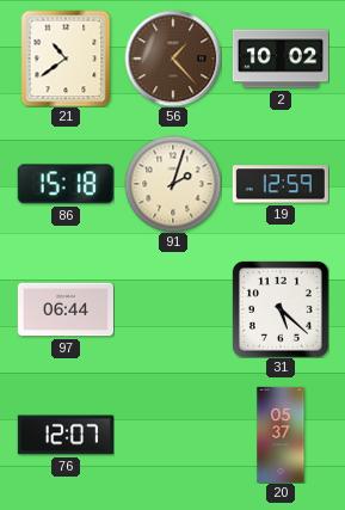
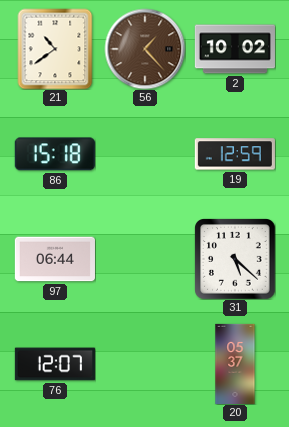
91: 2:03 -> none (173, 184)
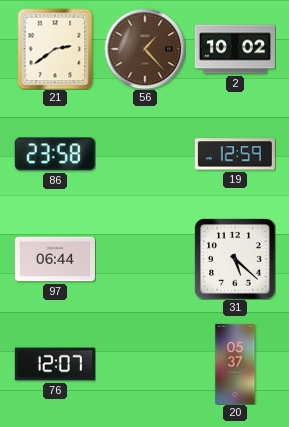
21: 10:39 -> 2:39 (55, 49)
86: 15:18 -> 23:58 (55, 154)
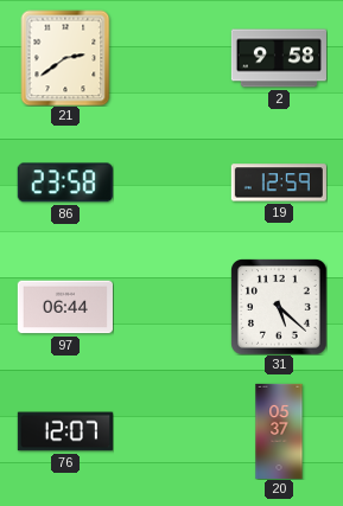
56: 1:23 -> none (145, 49)
2: 10:02 -> 9:58 (279, 58)
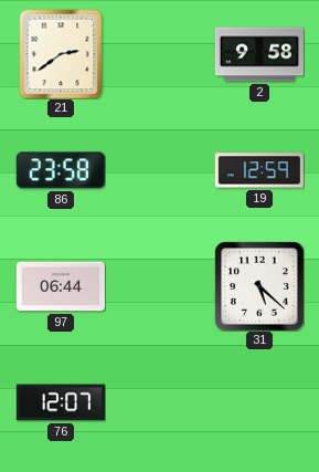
20: 05:37 -> none (279, 430)
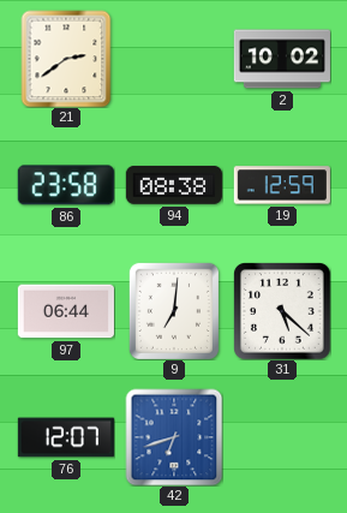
2: 9:58 -> 10:02 (282, 59)
94: none -> 08:38 (174, 185)
9: none -> 7:01 (174, 311)
42: none -> 6:42 (174, 437)
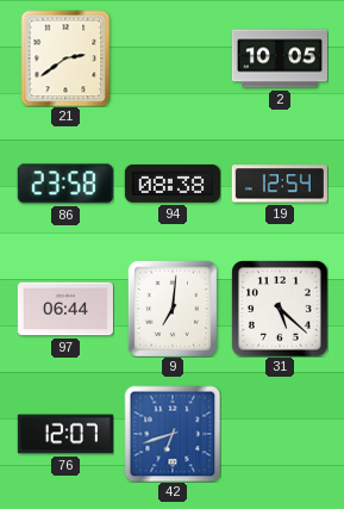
2: 10:02 -> 10:05 (280, 58)
19: 12:59 -> 12:54 (280, 184)
